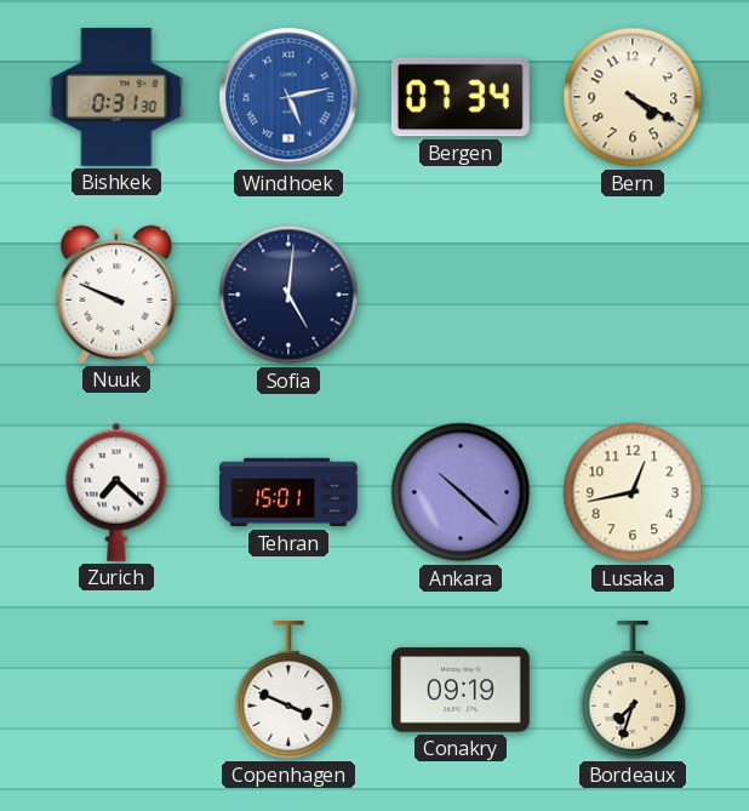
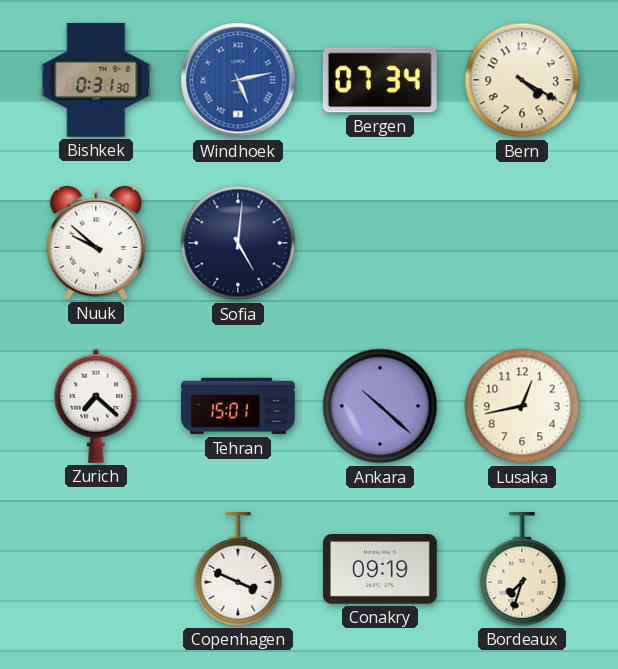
Nuuk: 9:49 -> 9:52 (96, 243)
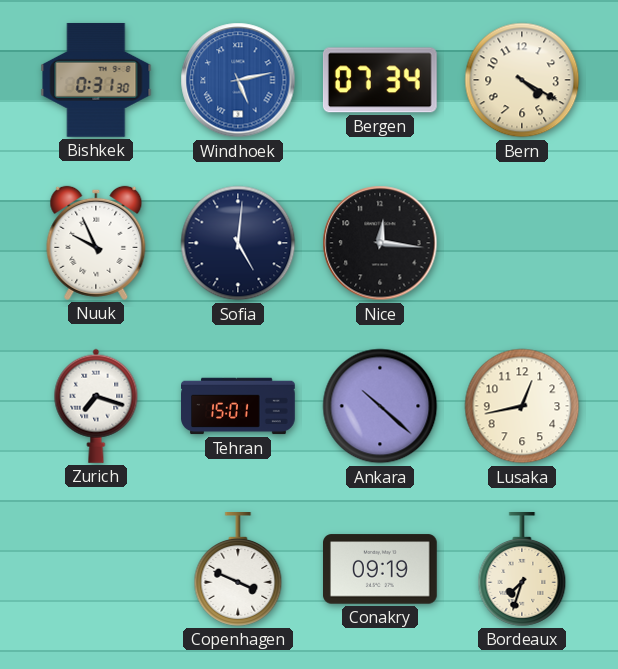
Nuuk: 9:52 -> 9:56 (96, 243)
Nice: none -> 12:16 (380, 243)
Zurich: 7:22 -> 7:18 (96, 406)
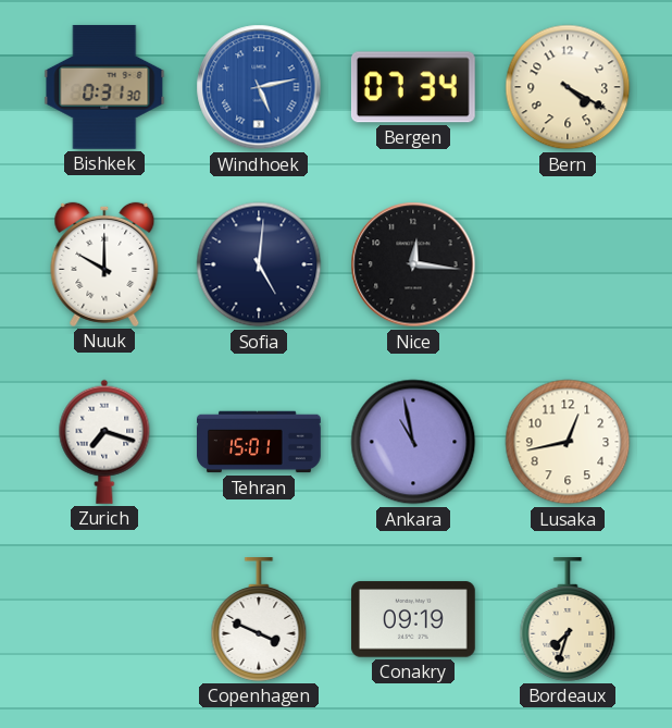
Nuuk: 9:56 -> 10:00 (104, 264)
Ankara: 10:22 -> 10:58 (413, 442)
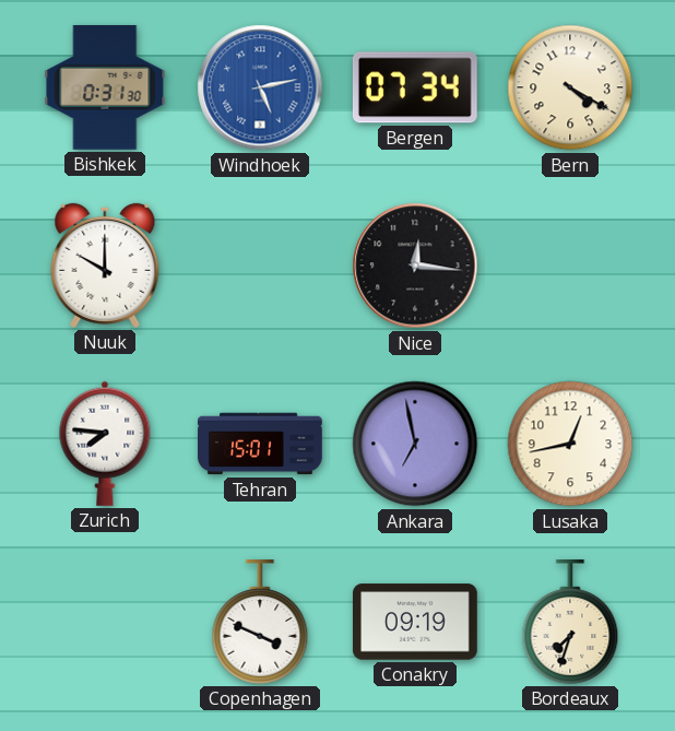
Sofia: 5:01 -> none (259, 264)
Zurich: 7:18 -> 7:46 (105, 444)
Ankara: 10:58 -> 6:58 (415, 444)
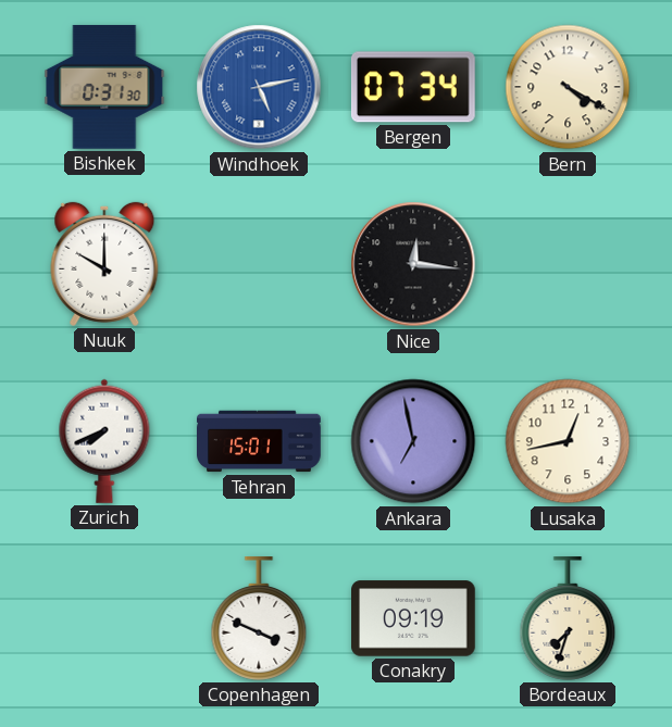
Zurich: 7:46 -> 7:41 (104, 441)
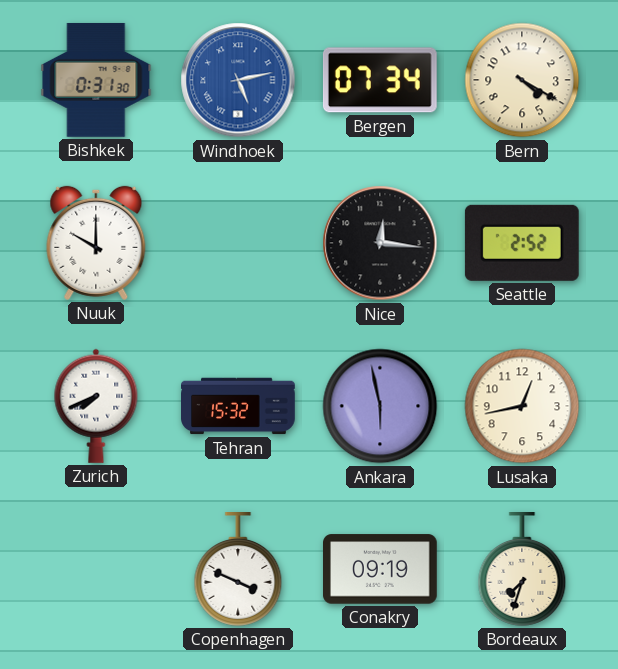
Seattle: none -> 2:52 (522, 243)
Tehran: 15:01 -> 15:32 (238, 406)
Ankara: 6:58 -> 5:58 (380, 406)
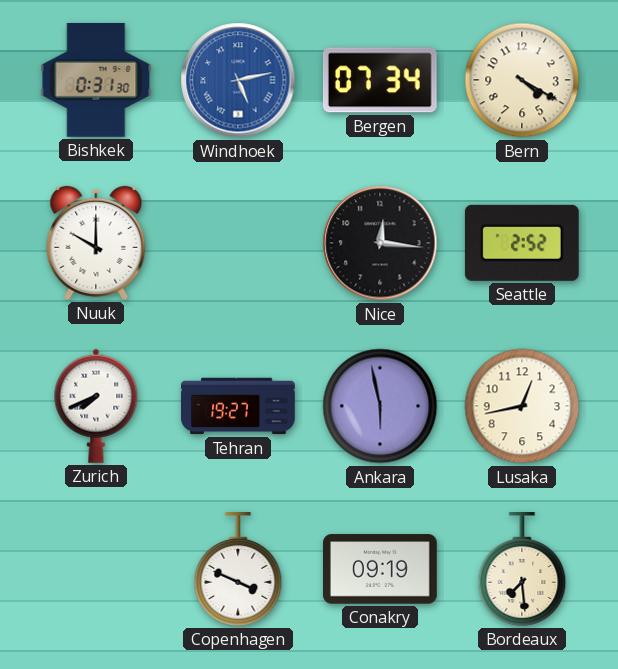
Tehran: 15:32 -> 19:27 (238, 406)
Bordeaux: 7:33 -> 7:29 (522, 570)
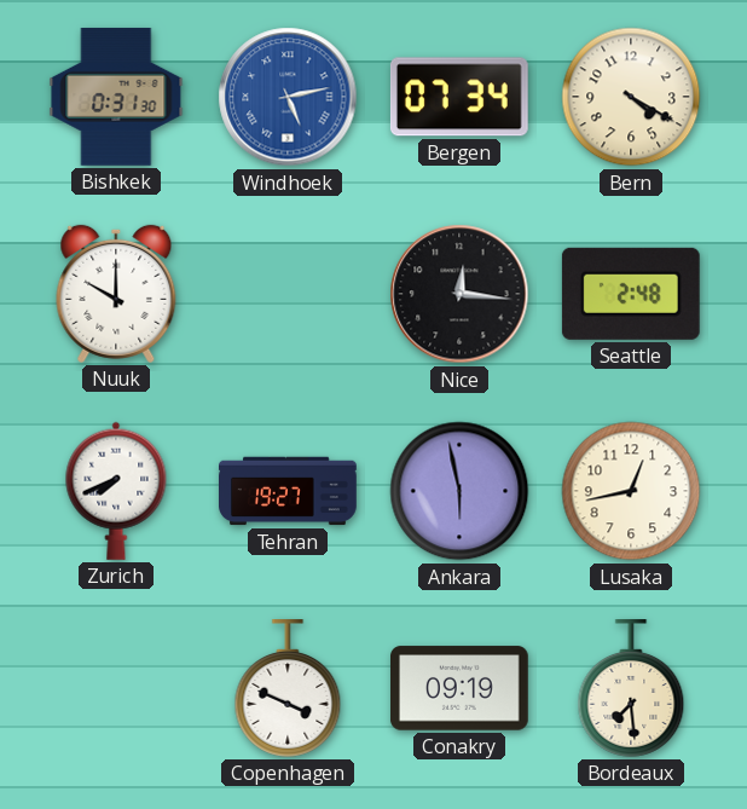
Seattle: 2:52 -> 2:48 (631, 294)
